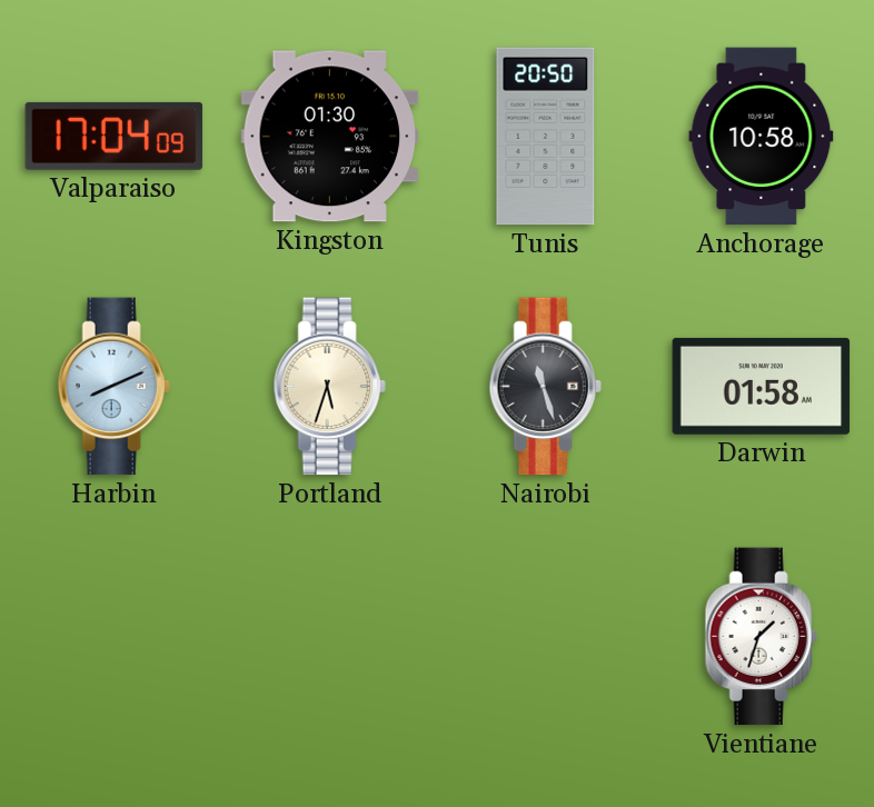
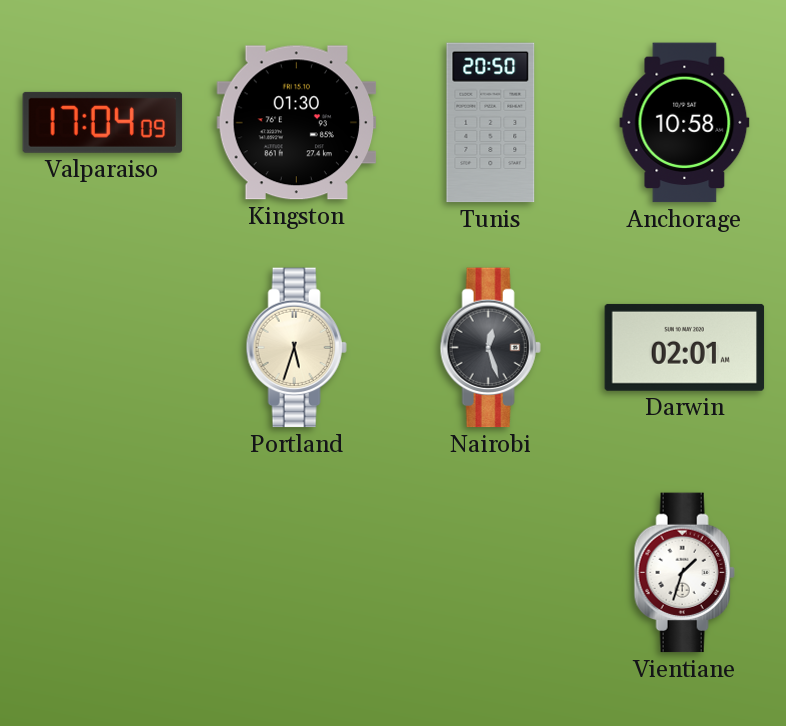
Harbin: 8:11 -> none (113, 387)
Nairobi: 11:27 -> 12:27 (490, 348)
Darwin: 01:58 -> 02:01 (685, 347)
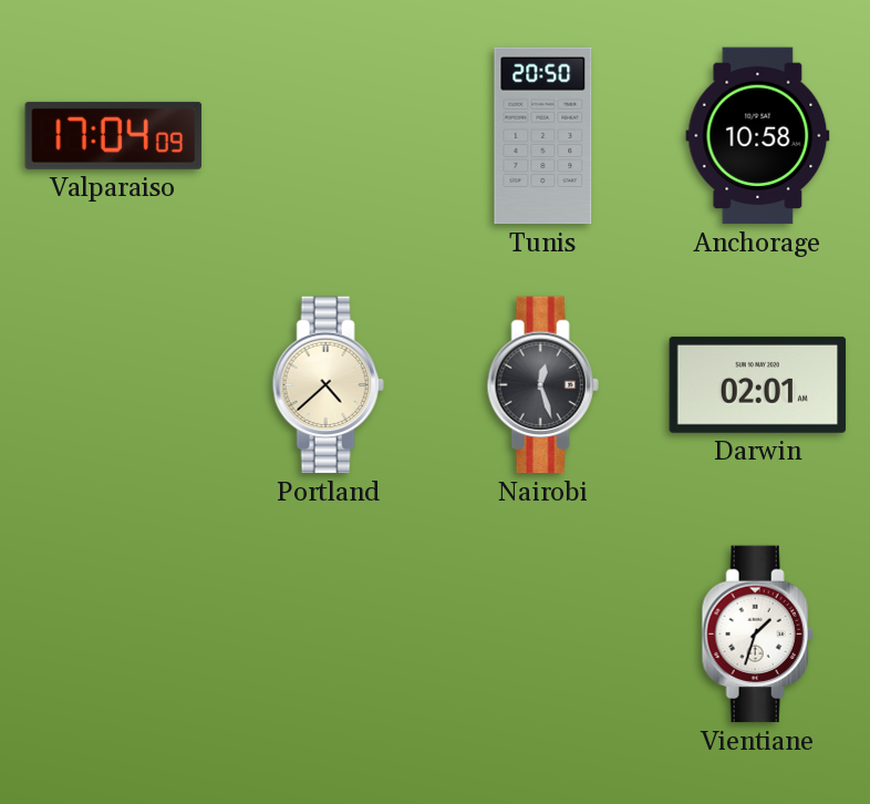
Kingston: 01:30 -> none (297, 123)
Portland: 5:33 -> 4:38 (328, 385)
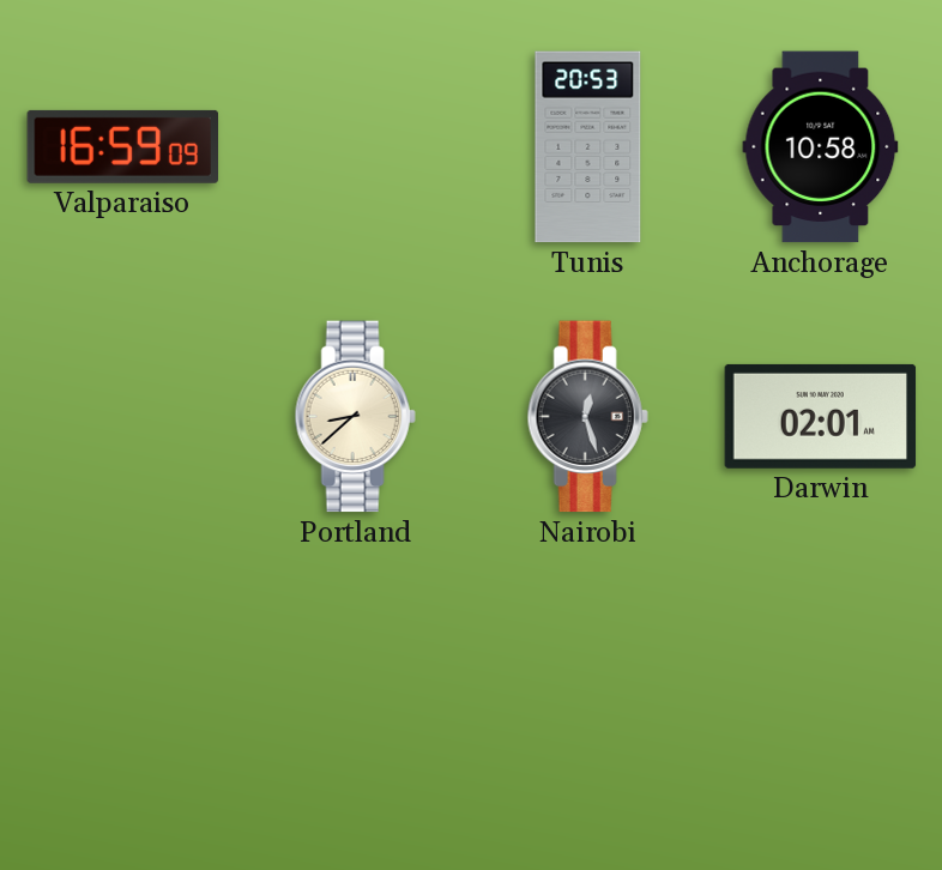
Valparaiso: 17:04 -> 16:59 (123, 146)
Tunis: 20:50 -> 20:53 (588, 147)
Portland: 4:38 -> 8:38 (355, 417)
Vientiane: 1:33 -> none (757, 635)
